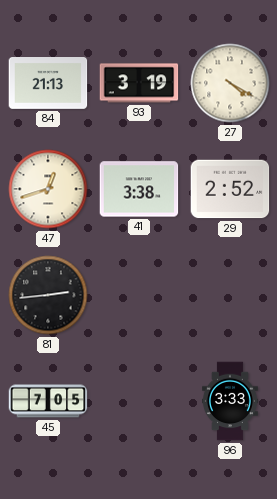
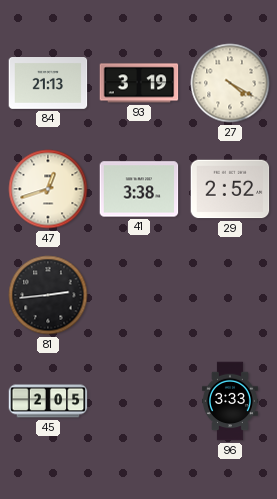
45: 7:05 -> 2:05 (48, 401)
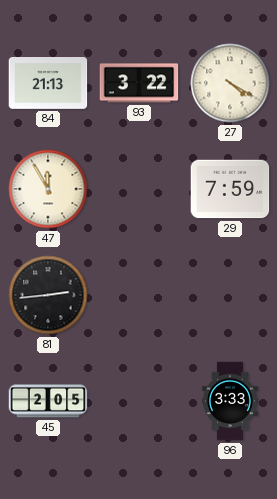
93: 3:19 -> 3:22 (139, 83)
47: 12:42 -> 11:55 (48, 189)
41: 3:38 -> none (139, 189)
29: 2:52 -> 7:59 (230, 189)
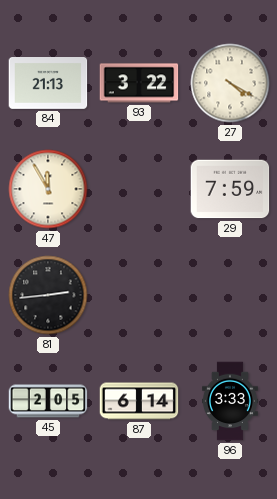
87: none -> 6:14 (139, 401)
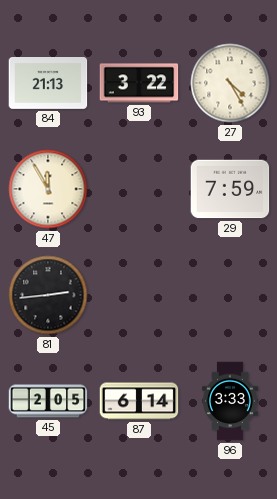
27: 4:20 -> 4:25 (230, 83)
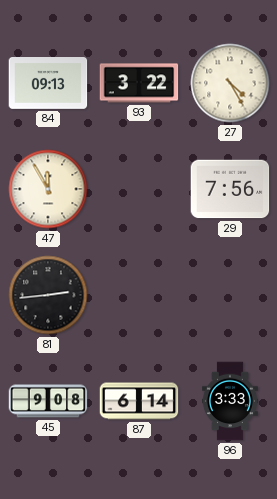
84: 21:13 -> 09:13 (48, 84)
29: 7:59 -> 7:56 (230, 189)
45: 2:05 -> 9:08 (48, 401)
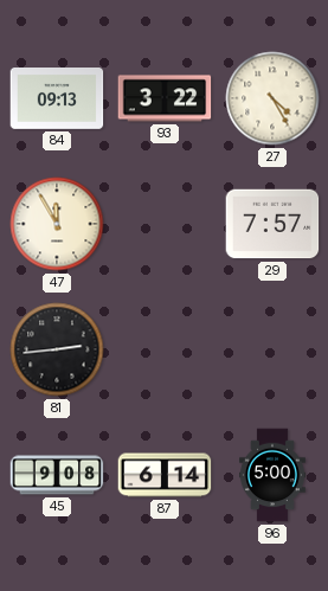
29: 7:56 -> 7:57 (272, 224)
96: 3:33 -> 5:00 (274, 475)
